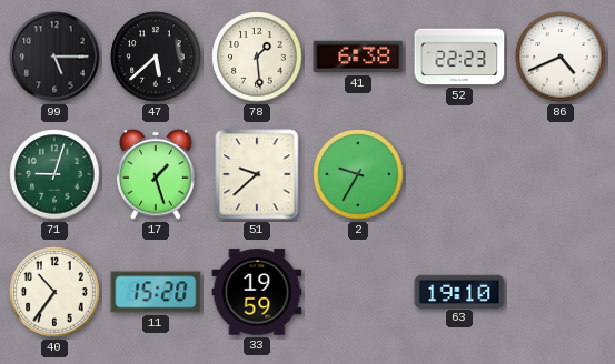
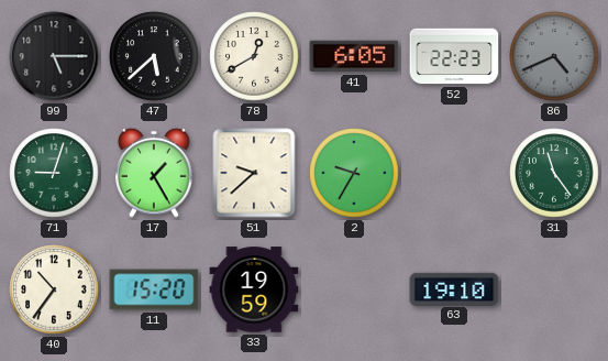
78: 1:29 -> 12:40 (254, 56)
41: 6:38 -> 6:05 (354, 56)
86 dial: white -> grey (554, 56)
17: 1:27 -> 1:25 (154, 173)
31: none -> 11:24 (554, 173)
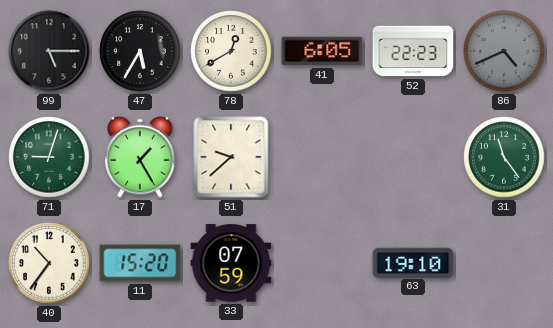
47: 5:38 -> 5:35 (140, 51)
2: 9:35 -> none (354, 173)
33: 19:59 -> 07:59 (231, 263)
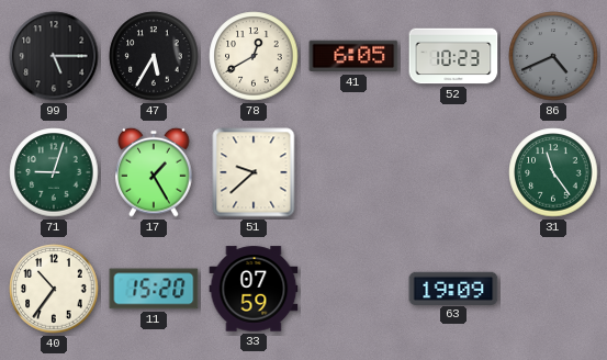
52: 22:23 -> 10:23 (453, 56)
63: 19:10 -> 19:09 (453, 288)
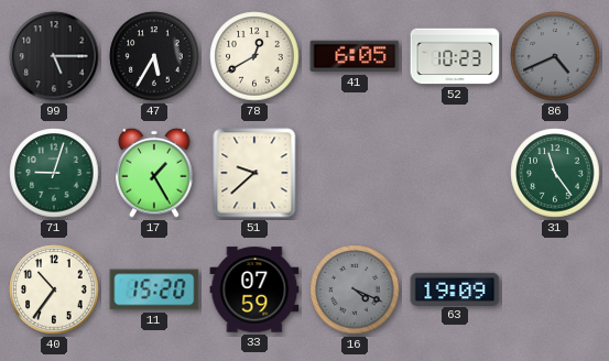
16: none -> 4:19 (355, 289)
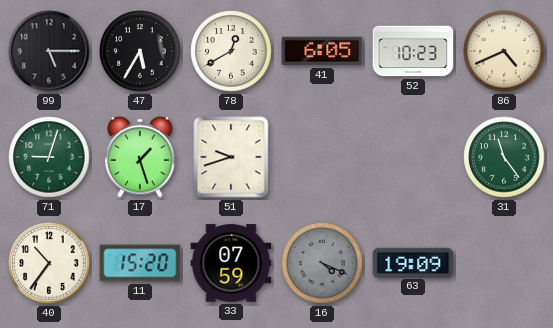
86 dial: grey -> cream (504, 51)
17: 1:25 -> 1:27 (140, 157)
51: 9:38 -> 9:42 (231, 157)
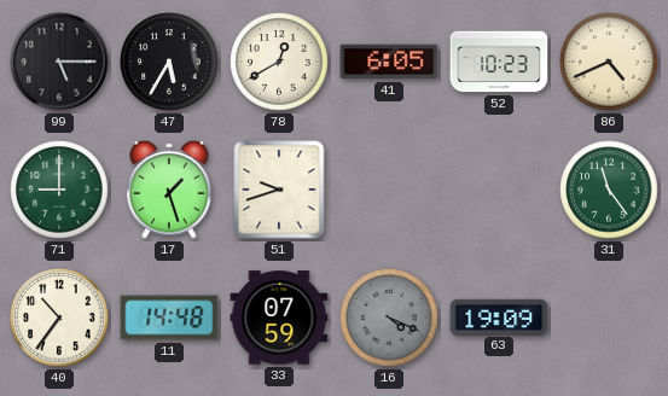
71: 9:03 -> 9:00 (59, 190)
11: 15:20 -> 14:48 (169, 318)
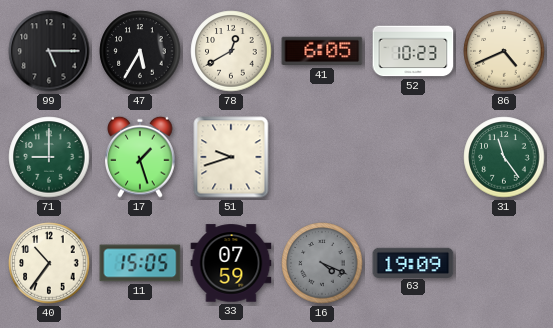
11: 14:48 -> 15:05 (140, 263)
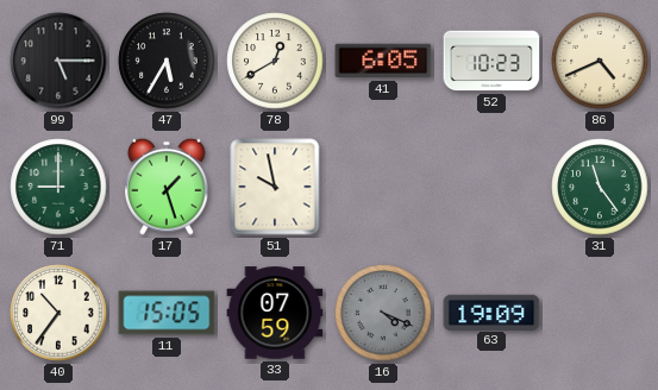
51: 9:42 -> 9:58 (275, 187)
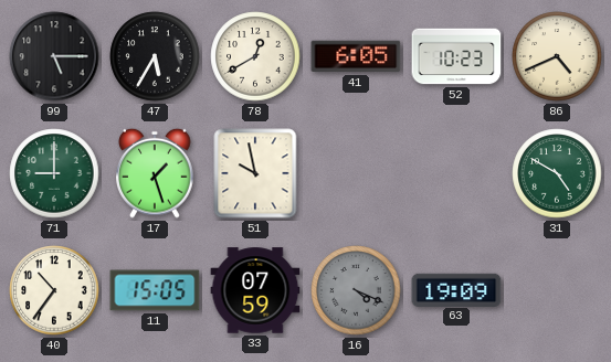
31: 11:24 -> 4:50 (557, 173)
